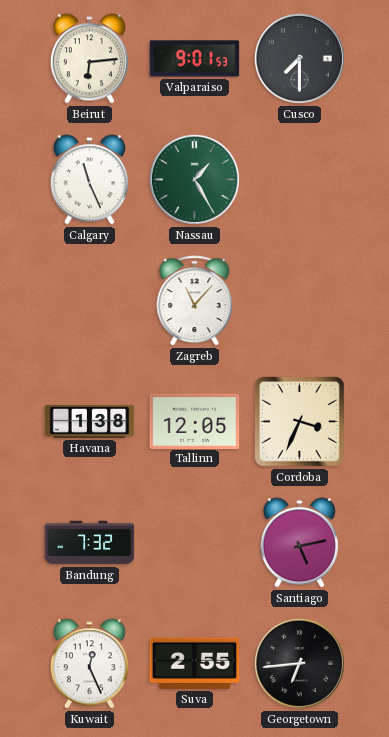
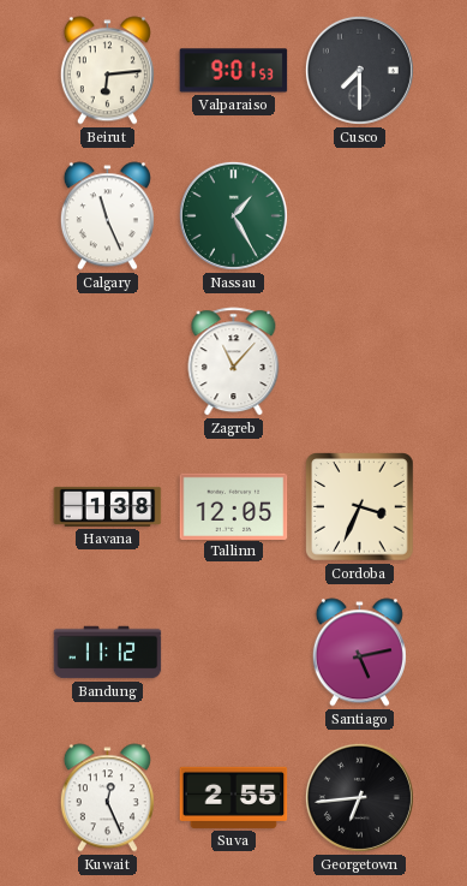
Bandung: 7:32 -> 11:12 (108, 653)
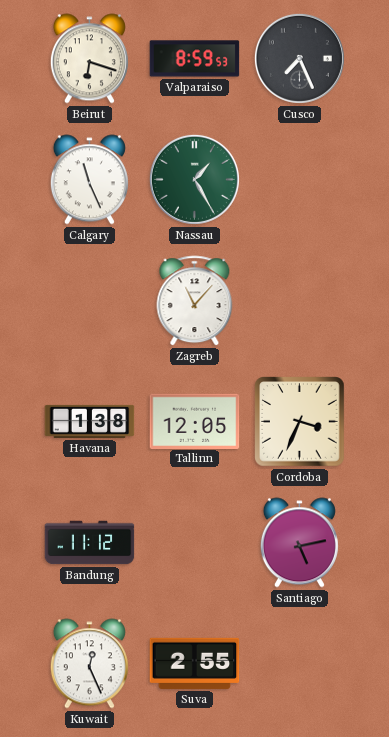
Beirut: 6:14 -> 6:18 (89, 59)
Valparaiso: 9:01 -> 8:59 (195, 59)
Cusco: 7:30 -> 7:26 (299, 58)
Georgetown: 6:44 -> none (359, 797)
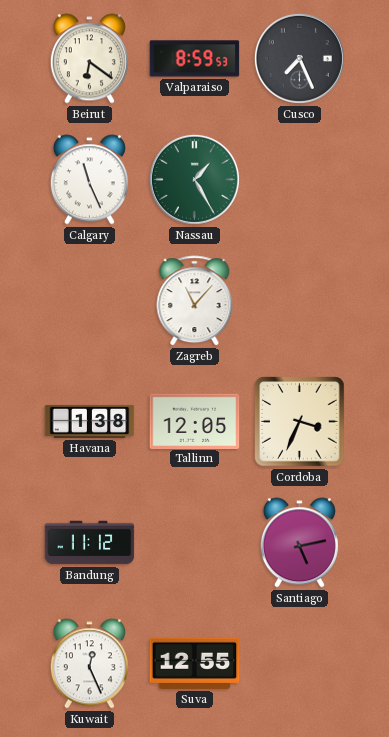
Beirut: 6:18 -> 6:21 (89, 59)
Suva: 2:55 -> 12:55 (195, 663)
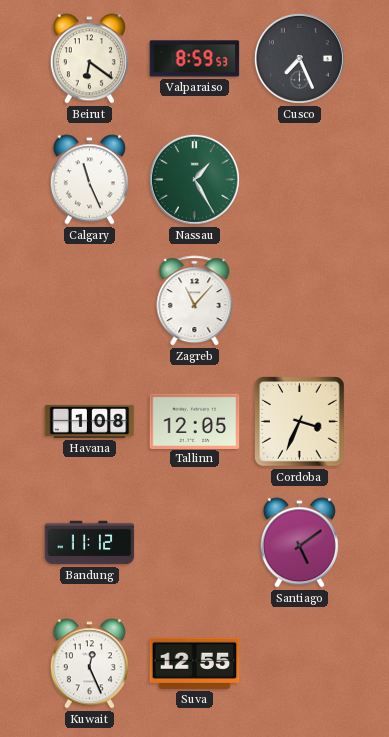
Havana: 1:38 -> 1:08 (90, 421)
Santiago: 5:13 -> 5:09 (299, 543)
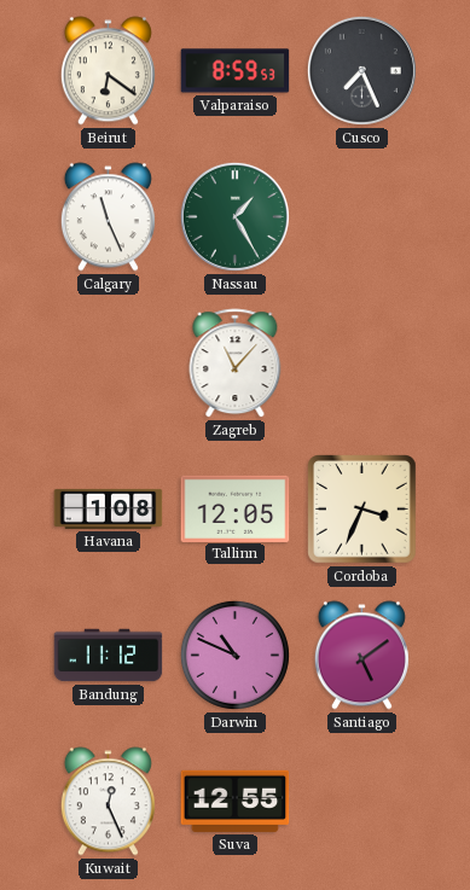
Darwin: none -> 10:49 (234, 655)
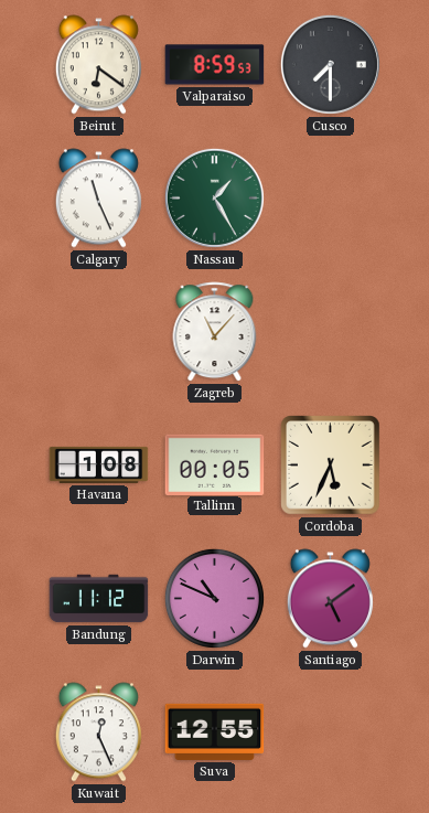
Cusco: 7:26 -> 7:30 (330, 64)
Tallinn: 12:05 -> 00:05 (215, 464)
Cordoba: 3:34 -> 5:34 (331, 466)
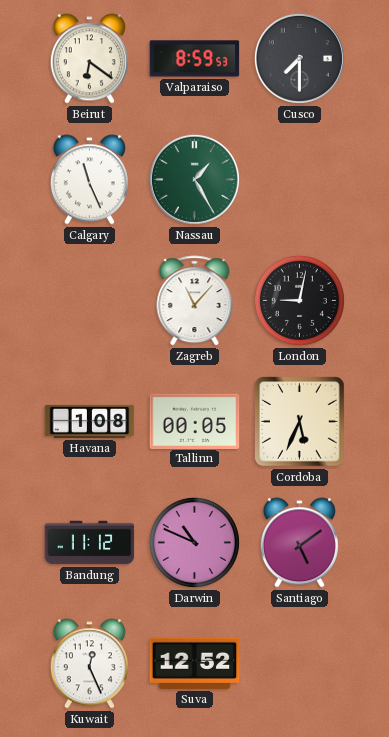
London: none -> 9:02 (299, 300)
Suva: 12:55 -> 12:52 (195, 663)
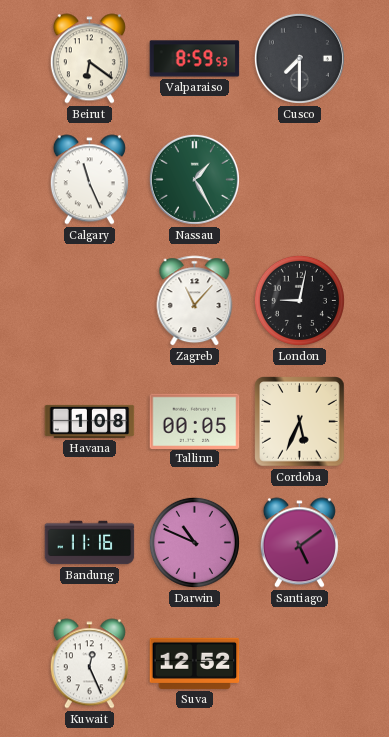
Bandung: 11:12 -> 11:16 (90, 543)
